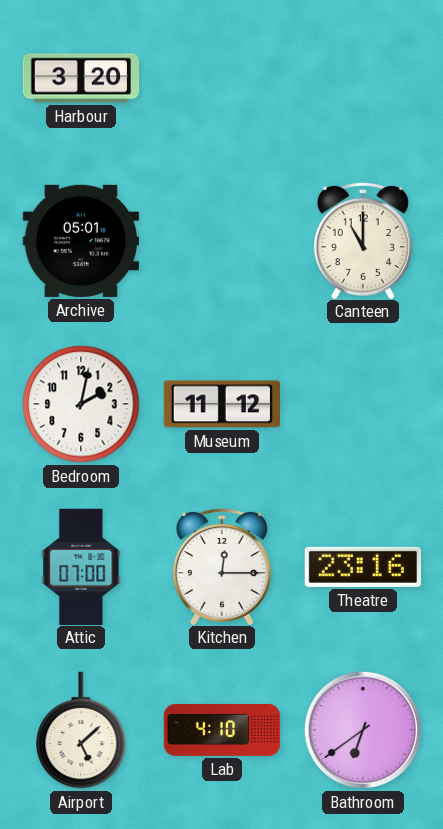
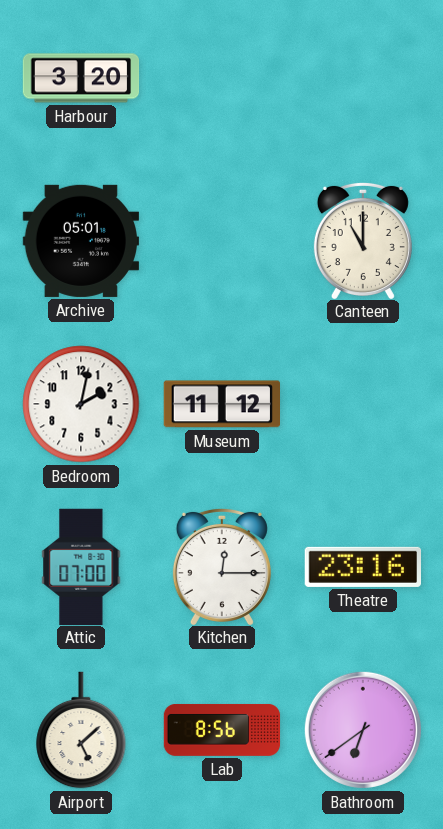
Lab: 4:10 -> 8:56 (222, 730)
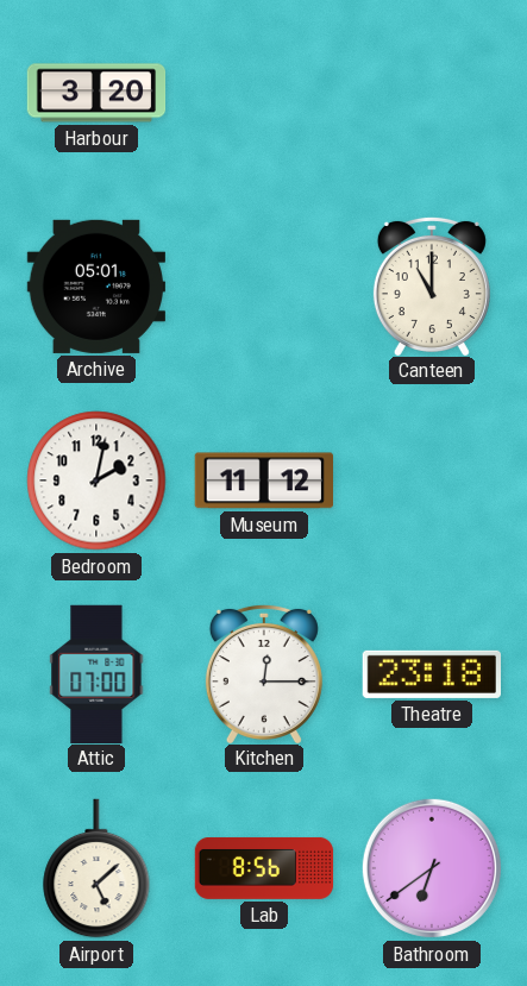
Theatre: 23:16 -> 23:18 (431, 674)
